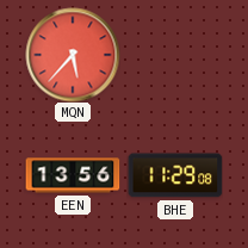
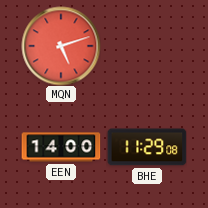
MQN: 5:37 -> 5:12 (61, 46)
EEN: 13:56 -> 14:00 (61, 147)
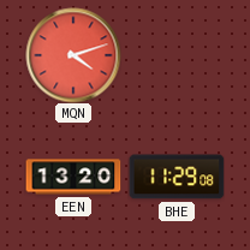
MQN: 5:12 -> 4:12 (73, 55)
EEN: 14:00 -> 13:20 (73, 177)
